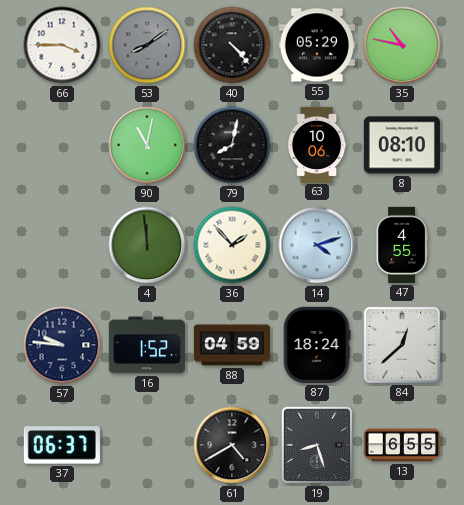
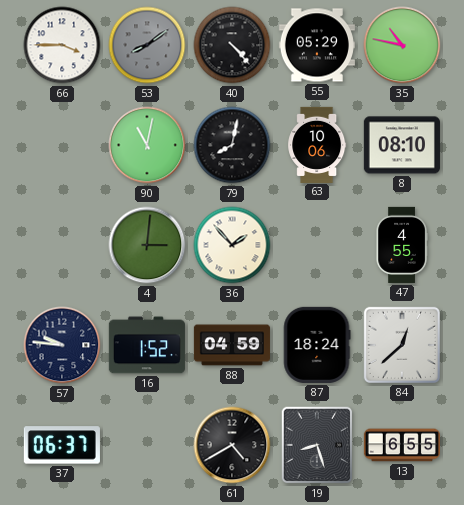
4: 11:59 -> 3:01 (147, 245)
14: 4:12 -> none (317, 245)
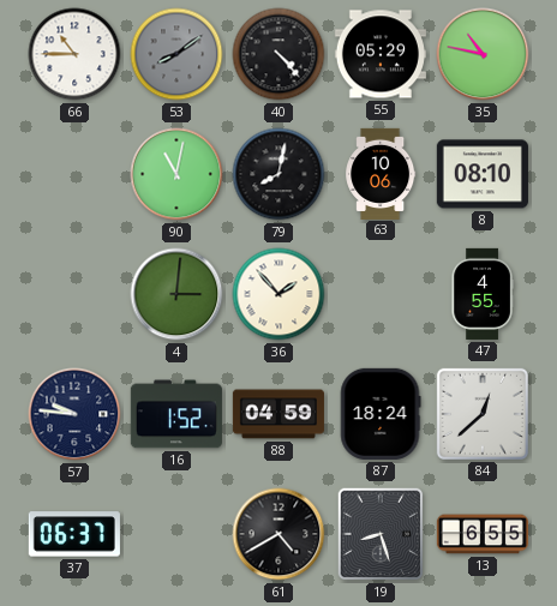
66: 3:45 -> 10:45 (74, 54)
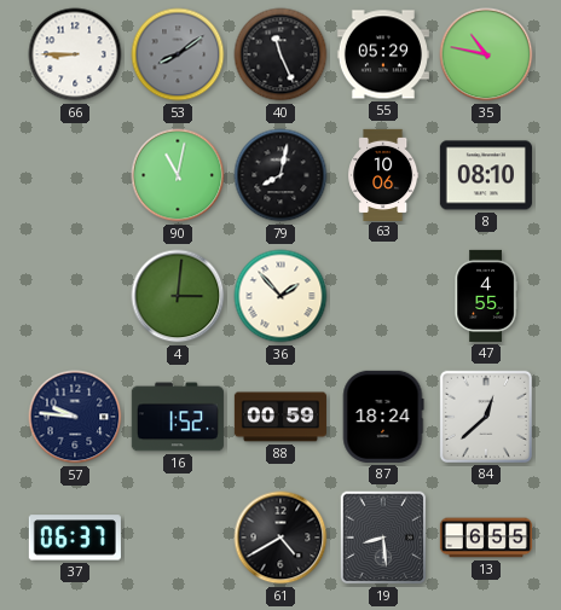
66: 10:45 -> 8:45 (75, 54)
40: 4:23 -> 11:26 (280, 54)
88: 04:59 -> 00:59 (280, 417)
19: 8:27 -> 8:29 (383, 538)
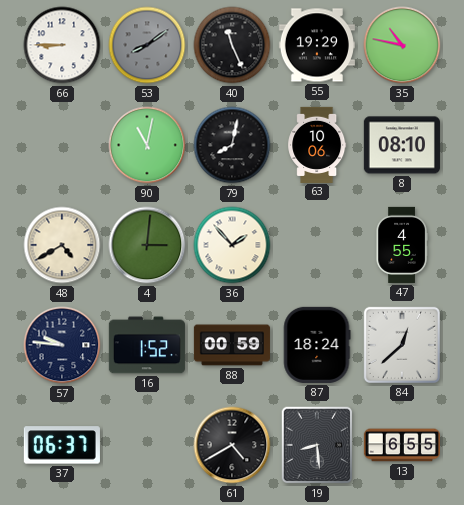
55: 05:29 -> 19:29 (317, 45)
48: none -> 4:40 (62, 245)
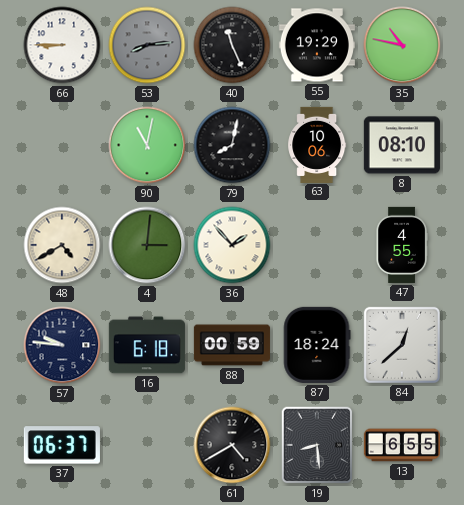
53: 8:09 -> 8:14 (147, 45)
16: 1:52 -> 6:18 (147, 345)
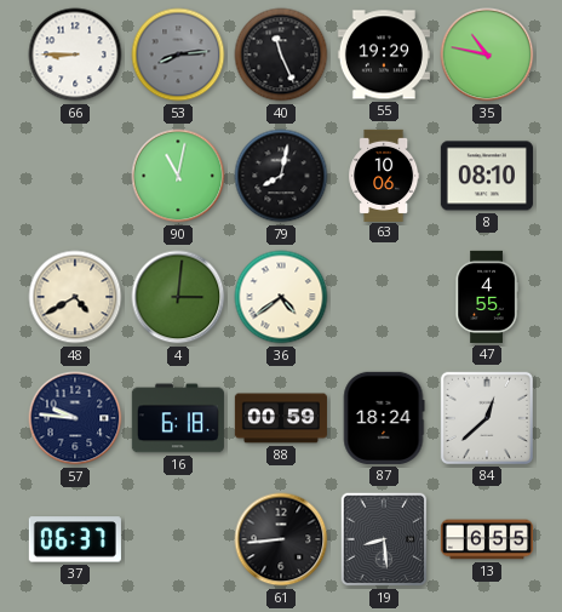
36: 1:53 -> 4:39 (281, 297)
61: 4:40 -> 8:44 (281, 539)
